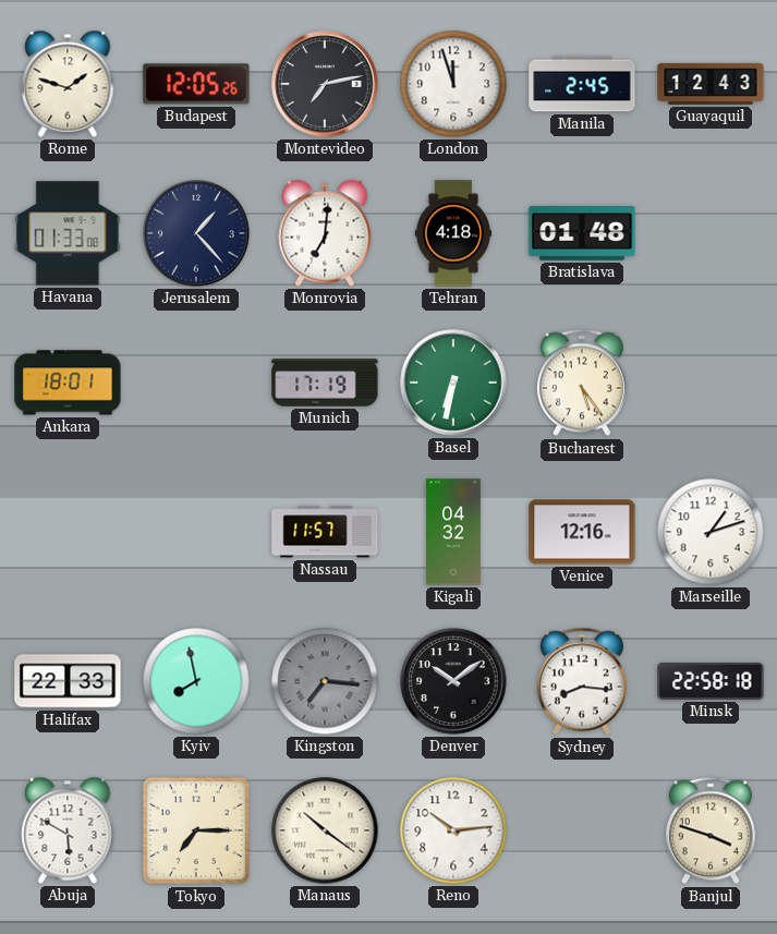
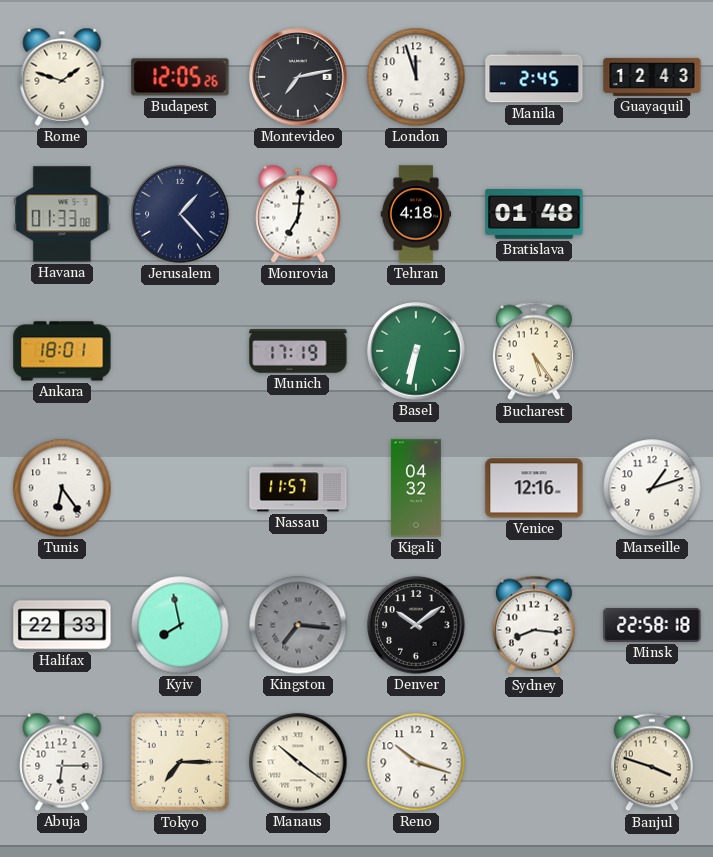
Tunis: none -> 6:24 (62, 488)
Abuja: 5:50 -> 6:15 (62, 762)
Reno: 10:14 -> 10:18 (416, 762)
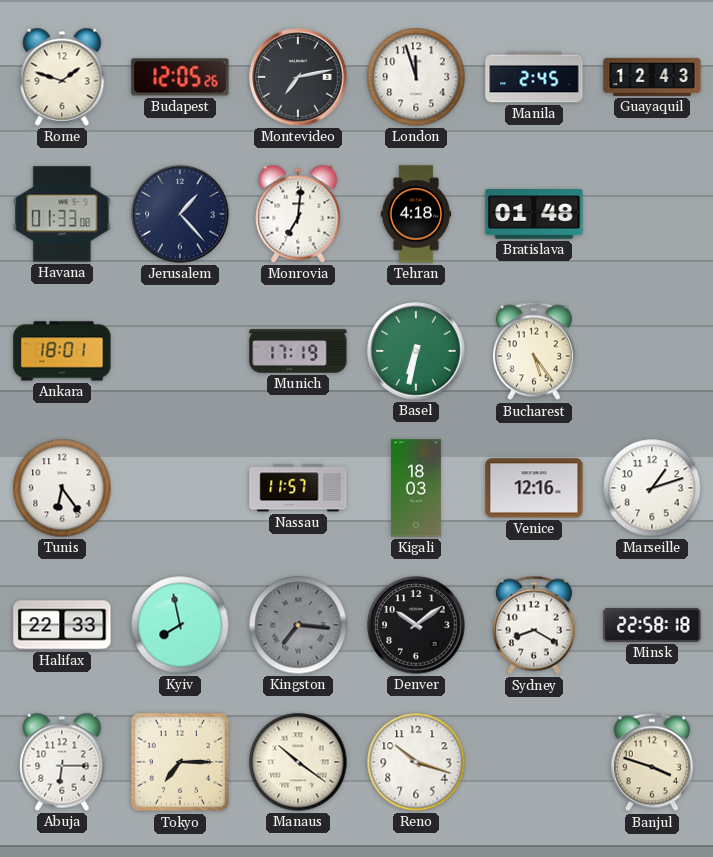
Kigali: 04:32 -> 18:03 (416, 488)
Sydney: 8:16 -> 8:20 (534, 625)
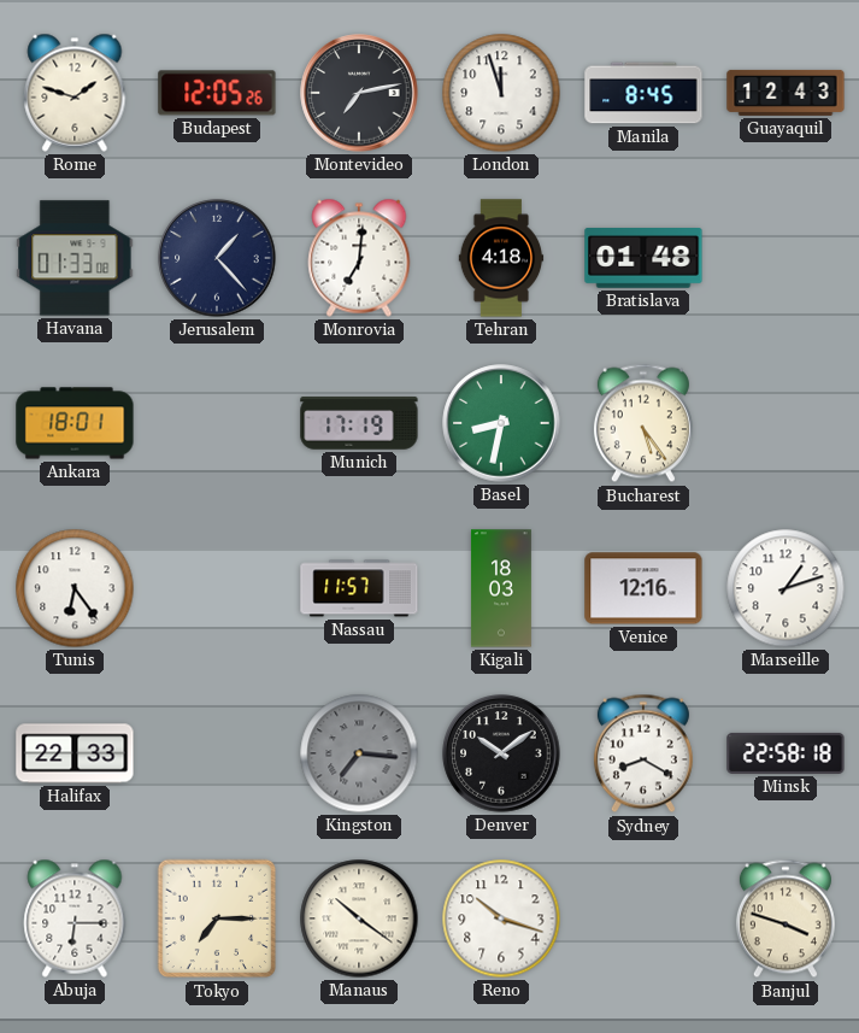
Manila: 2:45 -> 8:45 (643, 93)
Basel: 6:32 -> 8:32 (501, 423)
Kyiv: 7:58 -> none (180, 625)
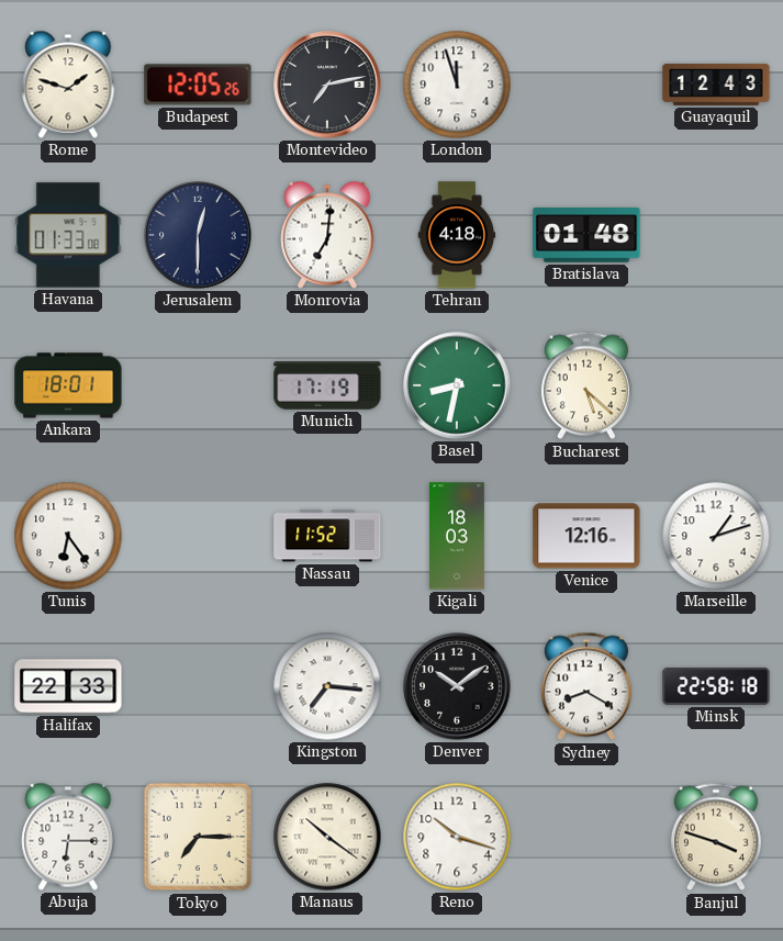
Manila: 8:45 -> none (643, 93)
Jerusalem: 1:23 -> 12:30 (198, 235)
Bucharest: 5:24 -> 5:22 (586, 385)
Nassau: 11:57 -> 11:52 (327, 536)
Kingston dial: grey -> white (327, 686)
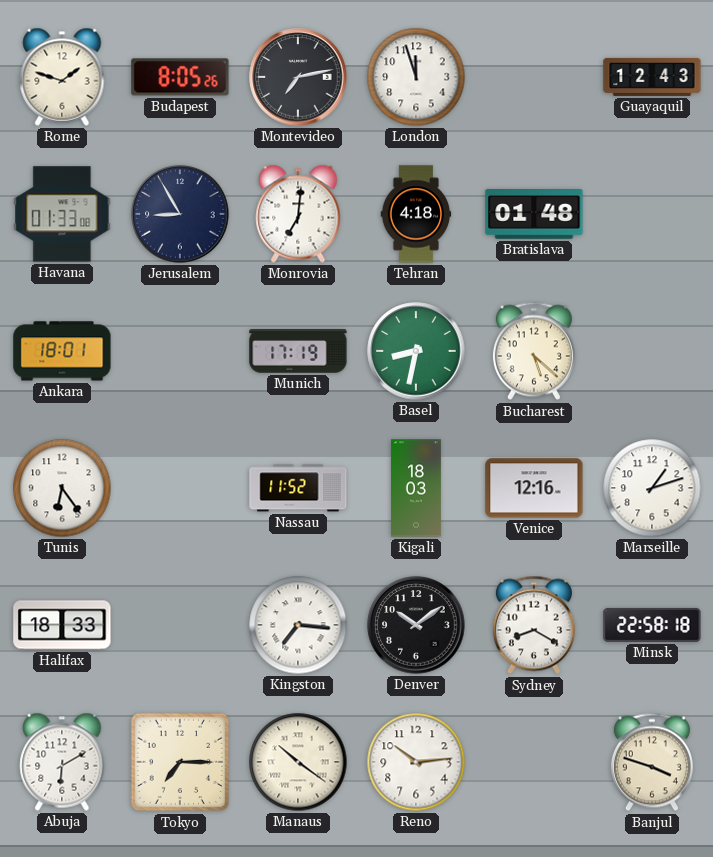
Budapest: 12:05 -> 8:05 (180, 77)
Jerusalem: 12:30 -> 8:55 (180, 214)
Halifax: 22:33 -> 18:33 (62, 625)
Abuja: 6:15 -> 6:10 (62, 762)
Reno: 10:18 -> 10:14 (416, 762)
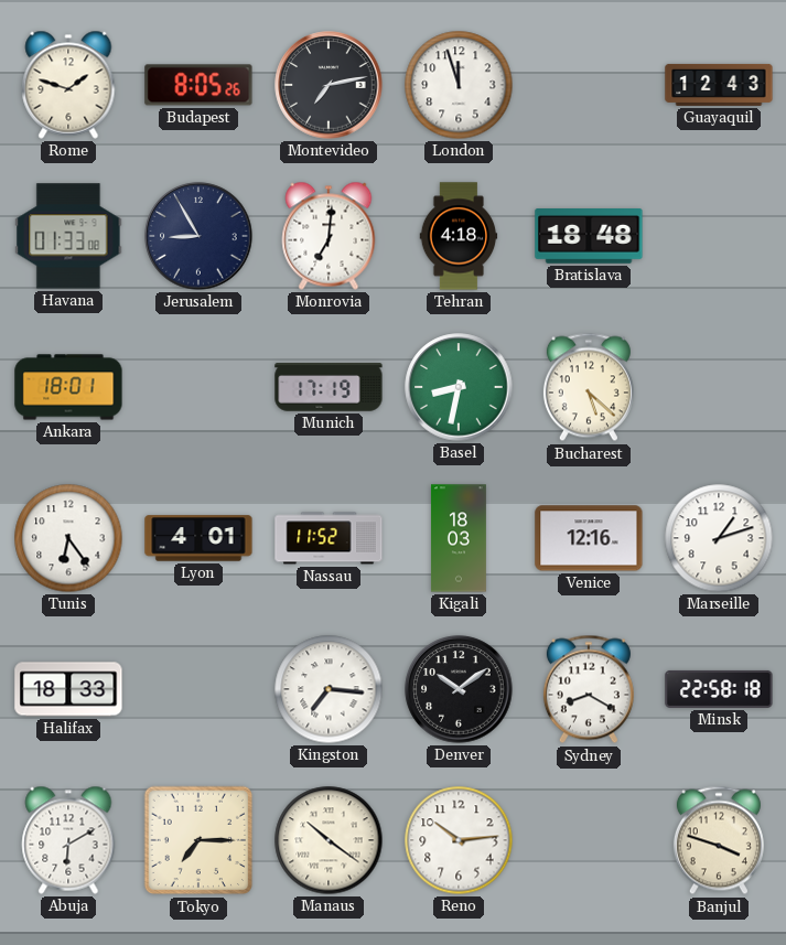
Bratislava: 01:48 -> 18:48 (589, 237)
Lyon: none -> 4:01 (198, 538)
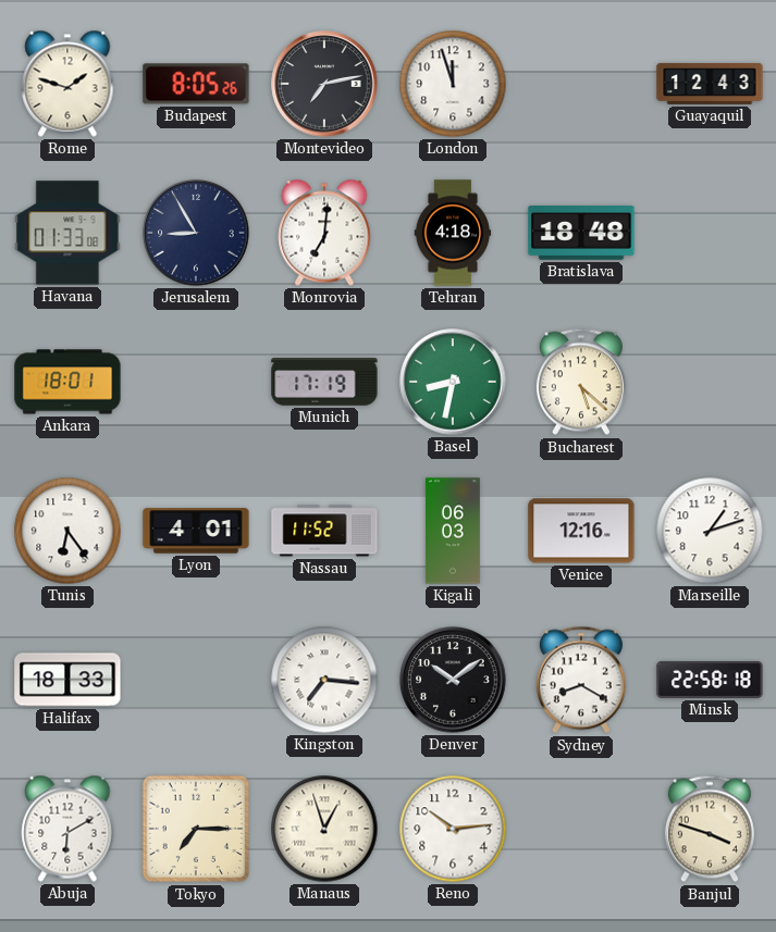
Kigali: 18:03 -> 06:03 (453, 531)
Manaus: 10:21 -> 12:57 (324, 829)
